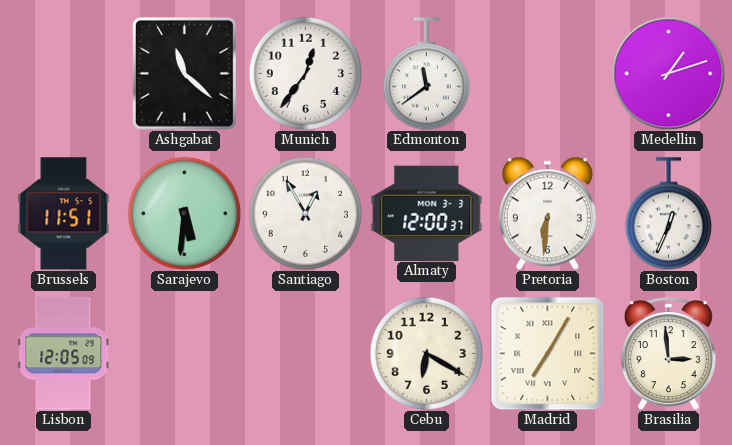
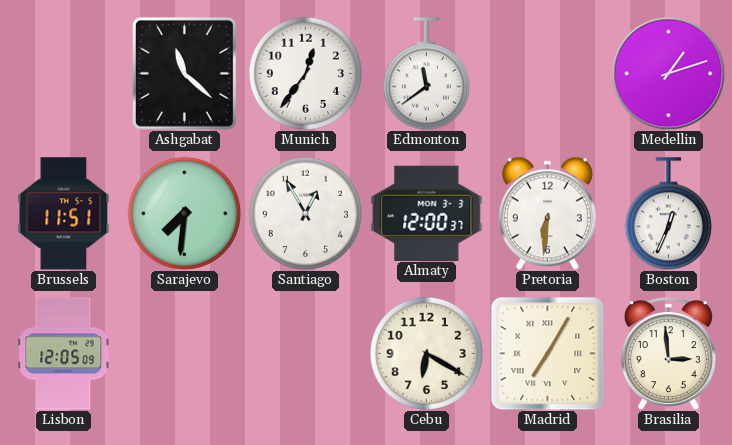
Sarajevo: 5:31 -> 7:31 (184, 213)
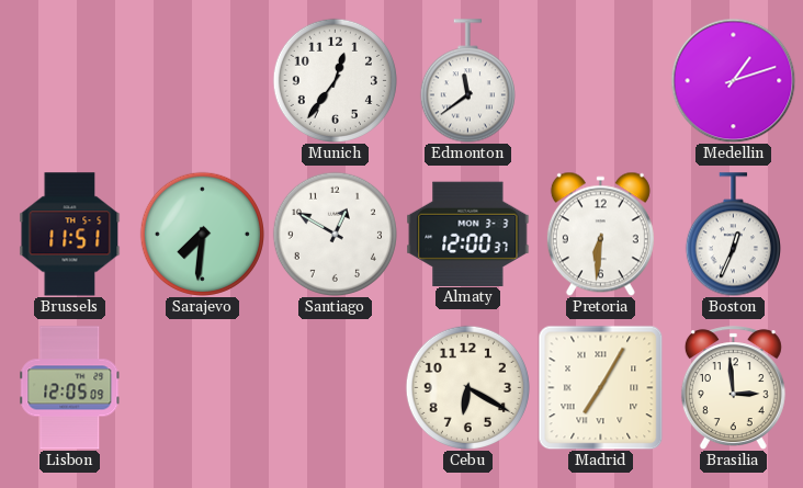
Ashgabat: 11:22 -> none (184, 73)
Santiago: 12:55 -> 12:50 (335, 234)
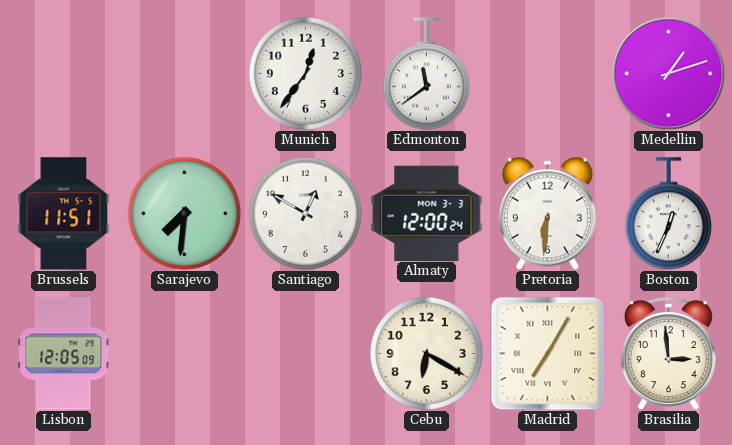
Almaty: 12:00:37 -> 12:00:24 (427, 213)
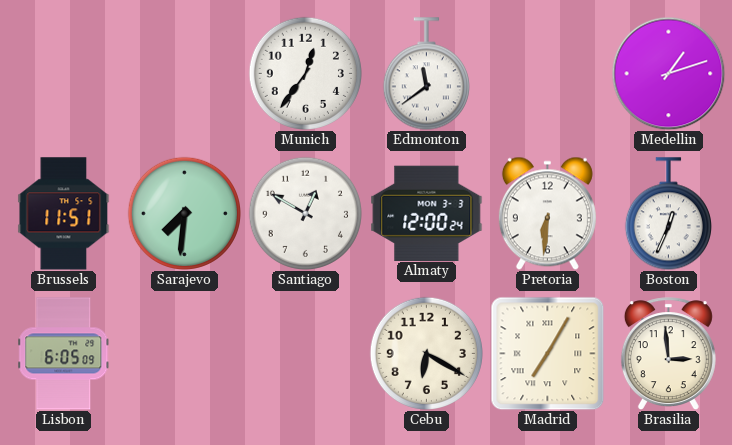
Lisbon: 12:05 -> 6:05 (64, 354)
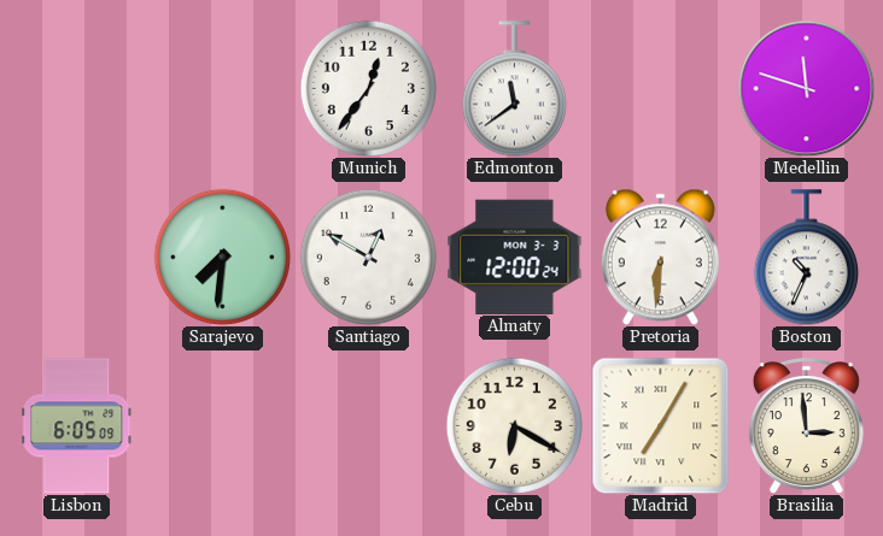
Medellin: 1:12 -> 11:48 (806, 88)
Brussels: 11:51 -> none (64, 214)
Boston: 12:34 -> 10:34 (806, 258)
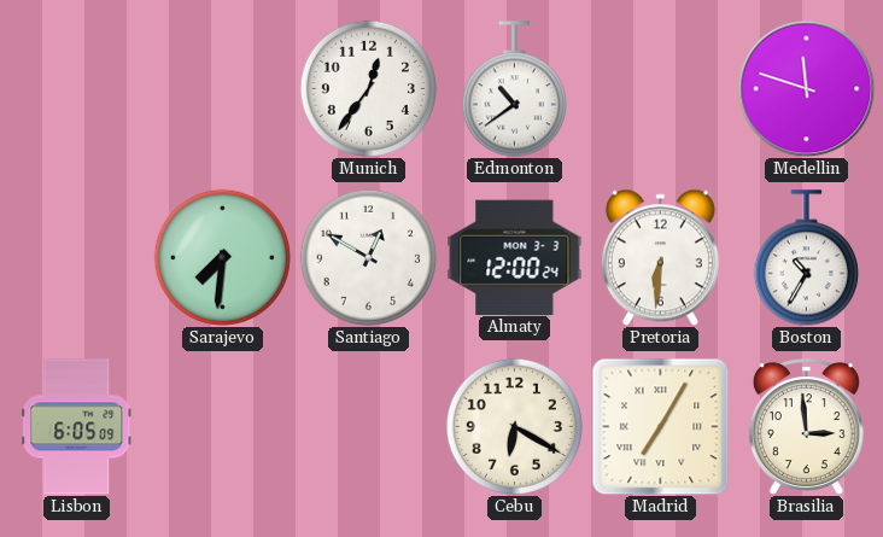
Edmonton: 11:39 -> 10:39 (514, 89)
Boston: 10:34 -> 10:35 (806, 258)
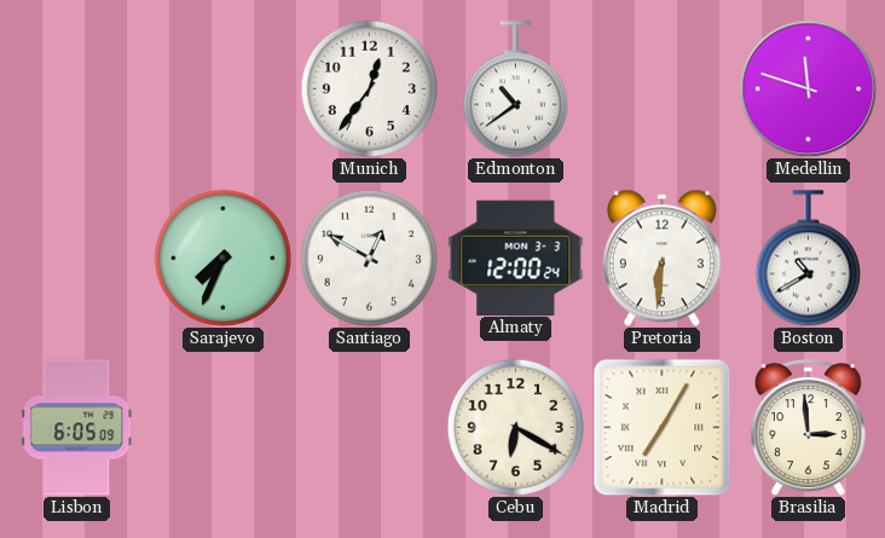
Sarajevo: 7:31 -> 7:34 (222, 258)
Boston: 10:35 -> 10:40 (808, 259)
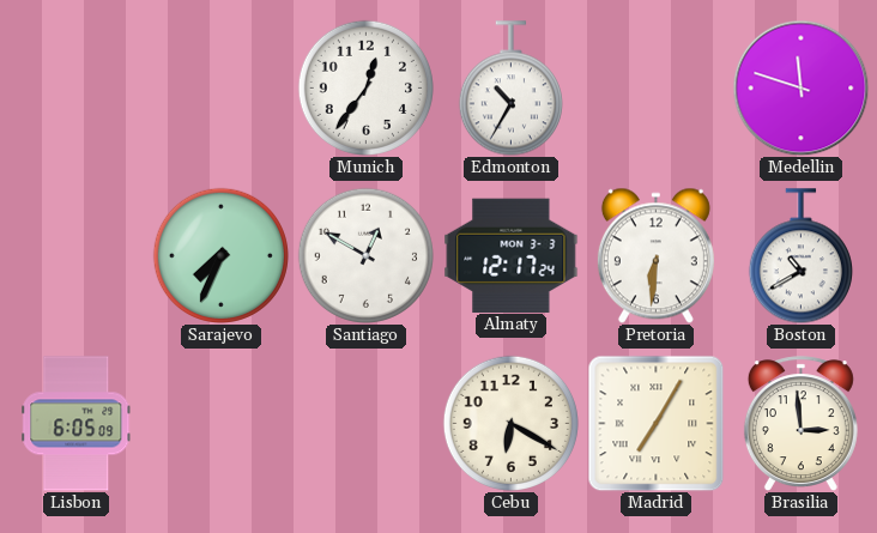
Edmonton: 10:39 -> 10:35 (510, 89)
Almaty: 12:00 -> 12:17 (512, 255)
